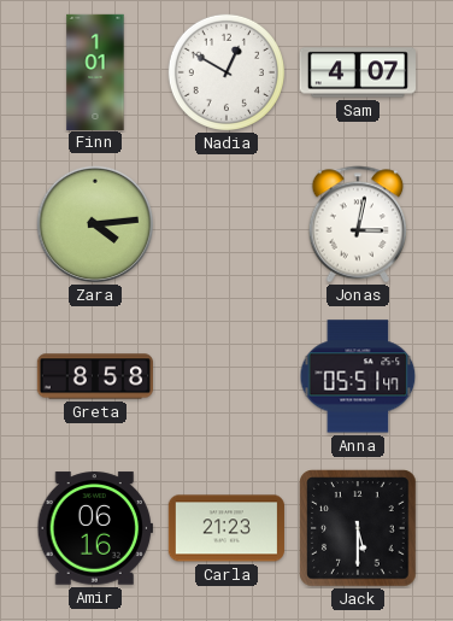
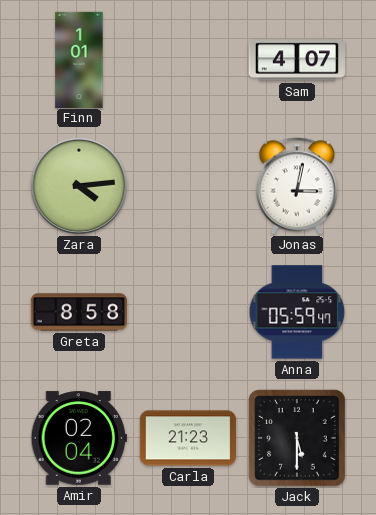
Nadia: 12:50 -> none (226, 72)
Anna: 05:51 -> 05:59 (297, 312)
Amir: 06:16 -> 02:04 (79, 438)
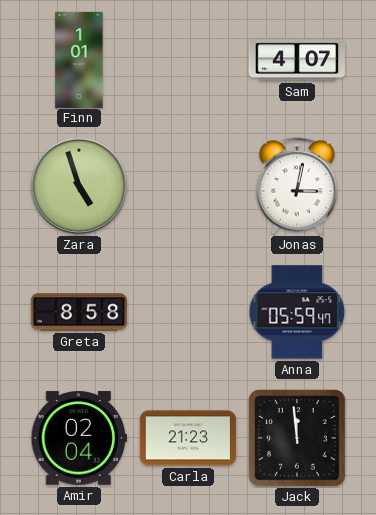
Zara: 4:14 -> 4:57 (79, 186)
Jack: 5:30 -> 11:59 (297, 438)
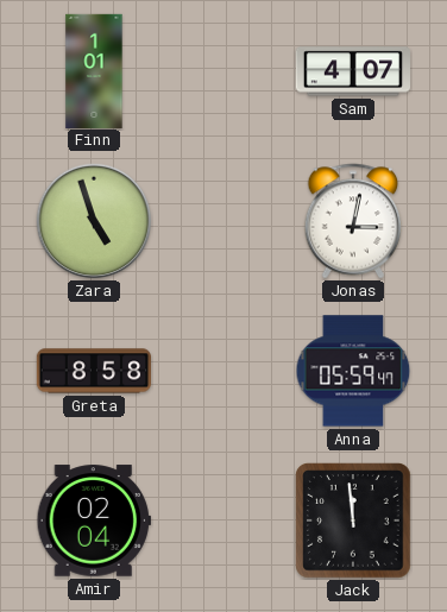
Carla: 21:23 -> none (188, 438)
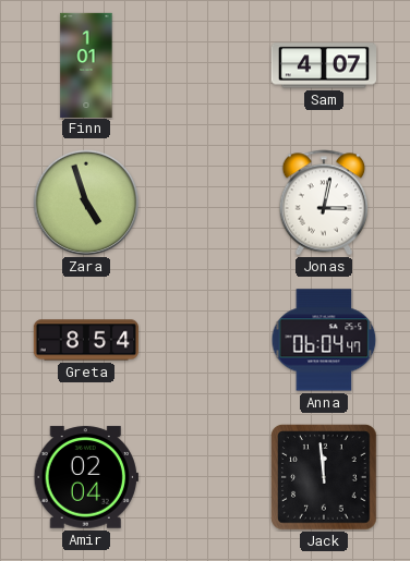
Greta: 8:58 -> 8:54 (85, 340)
Anna: 05:59 -> 06:04 (324, 340)
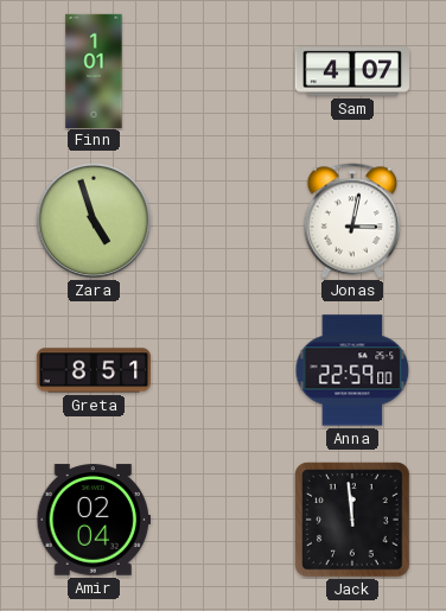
Greta: 8:54 -> 8:51 (93, 370)
Anna: 06:04 -> 22:59 (352, 370)
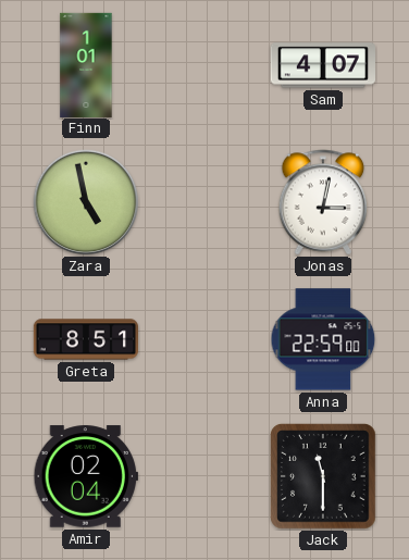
Zara: 4:57 -> 4:58 (86, 202)
Jack: 11:59 -> 11:30 (323, 476)
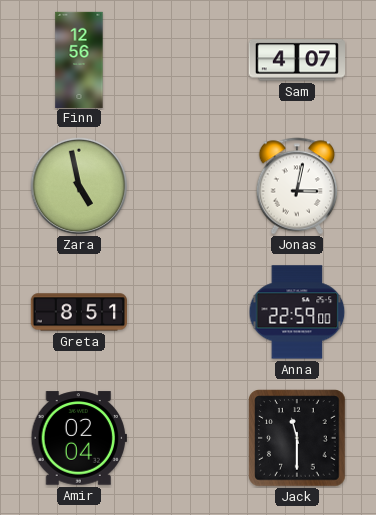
Finn: 1:01 -> 12:56 (79, 59)
